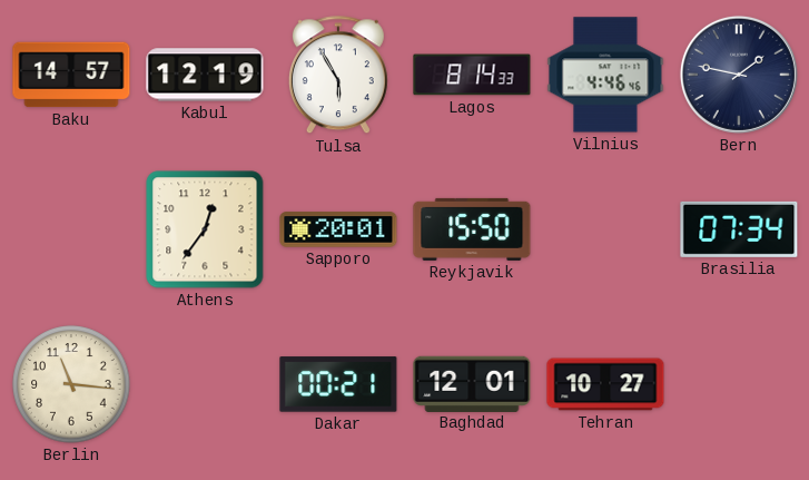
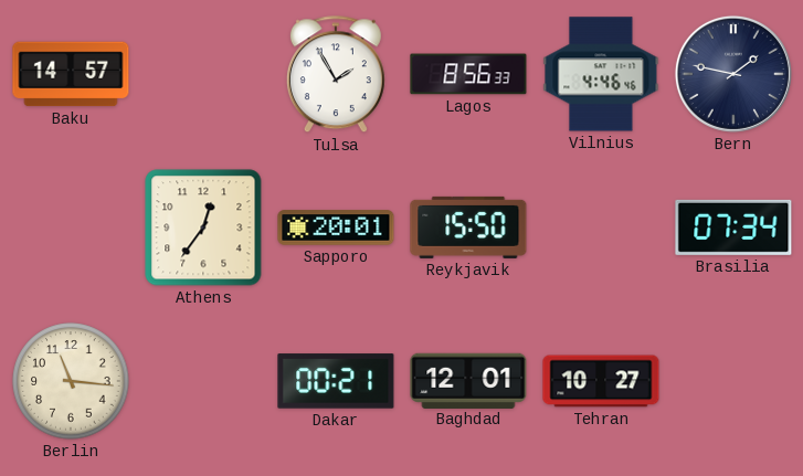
Kabul: 12:19 -> none (205, 75)
Tulsa: 5:55 -> 1:55 (336, 75)
Lagos: 8:14 -> 8:56 (468, 74)
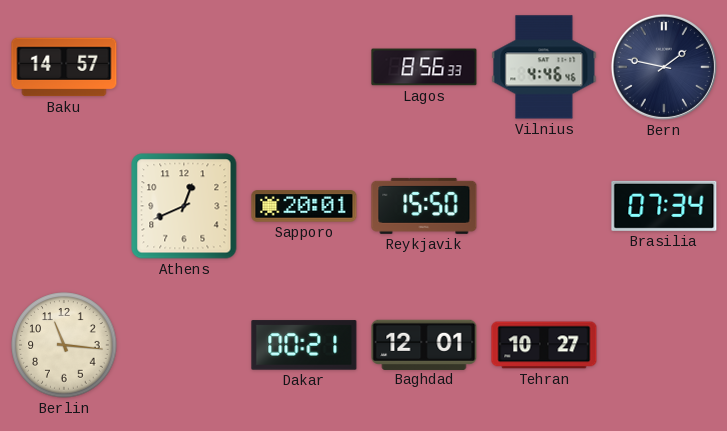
Tulsa: 1:55 -> none (336, 75)
Athens: 12:36 -> 12:41 (184, 206)
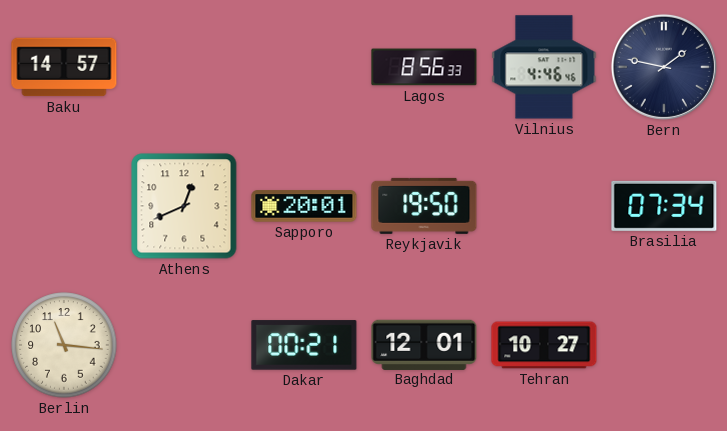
Reykjavik: 15:50 -> 19:50 (424, 206)
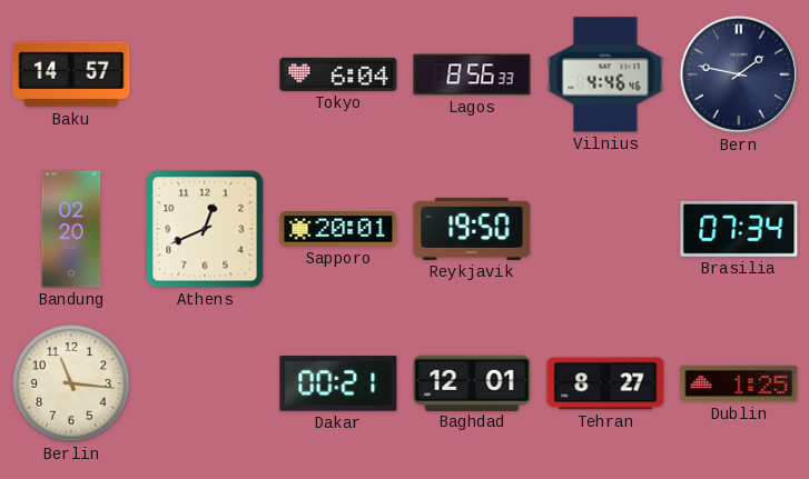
Tokyo: none -> 6:04 (338, 74)
Bandung: none -> 02:20 (71, 229)
Tehran: 10:27 -> 8:27 (605, 383)
Dublin: none -> 1:25 (739, 383)
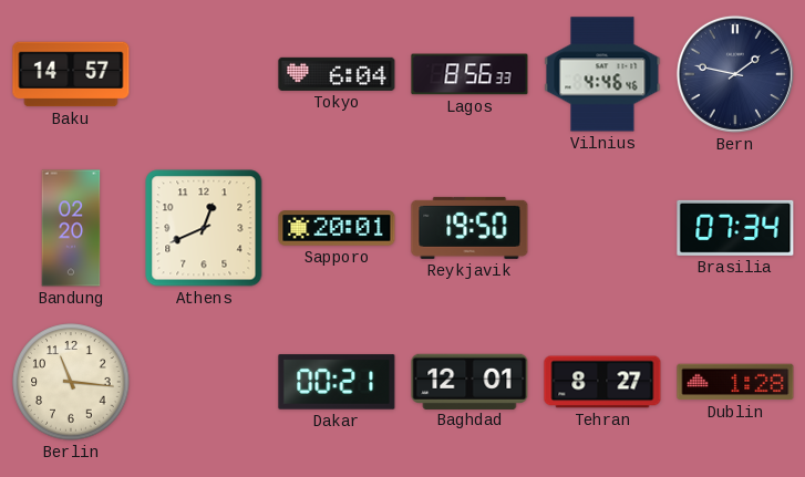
Dublin: 1:25 -> 1:28 (735, 382)
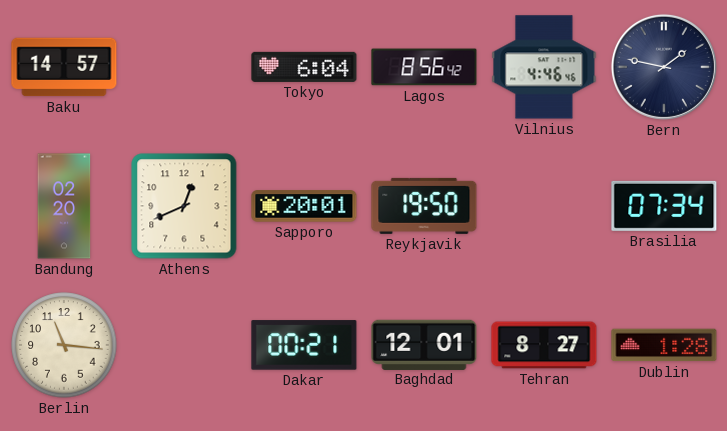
Lagos: 8:56:33 -> 8:56:42 (424, 67)
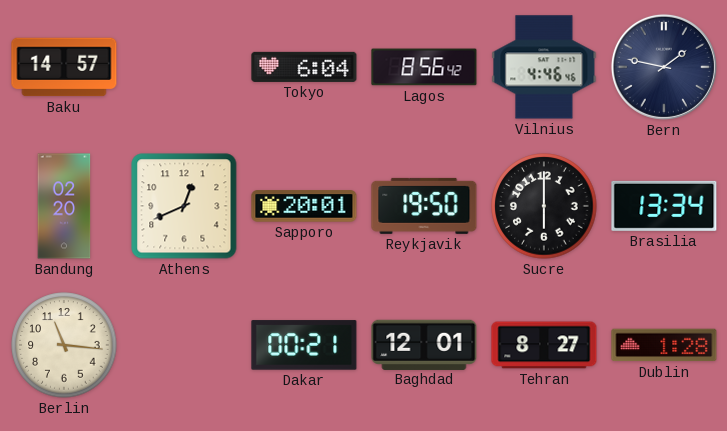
Sucre: none -> 6:00 (544, 206)
Brasilia: 07:34 -> 13:34 (664, 206)
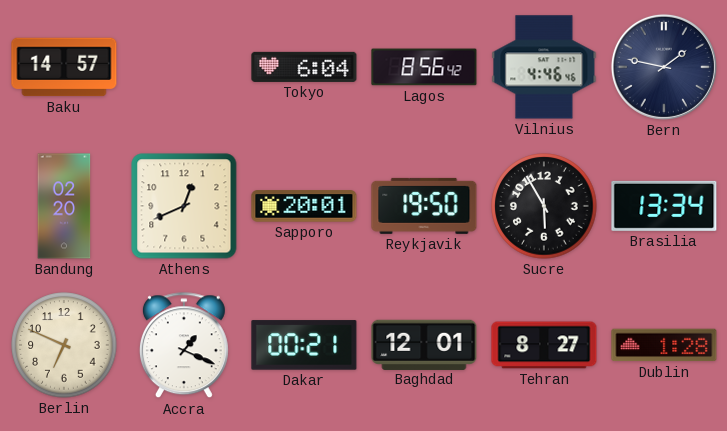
Sucre: 6:00 -> 5:55 (544, 206)
Berlin: 11:16 -> 6:49 (64, 345)
Accra: none -> 1:19 (184, 346)
